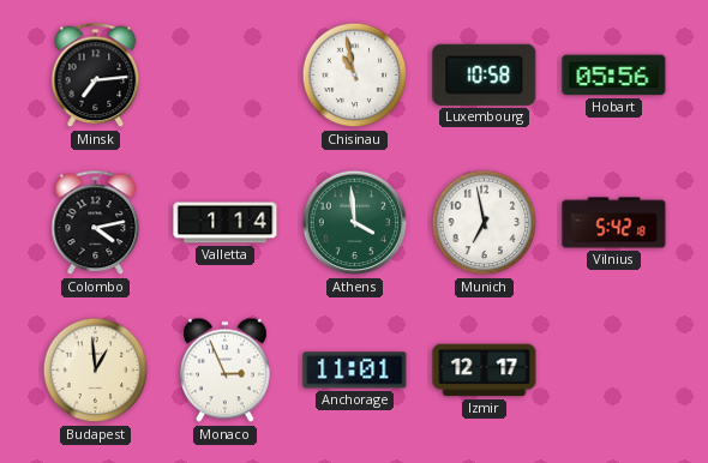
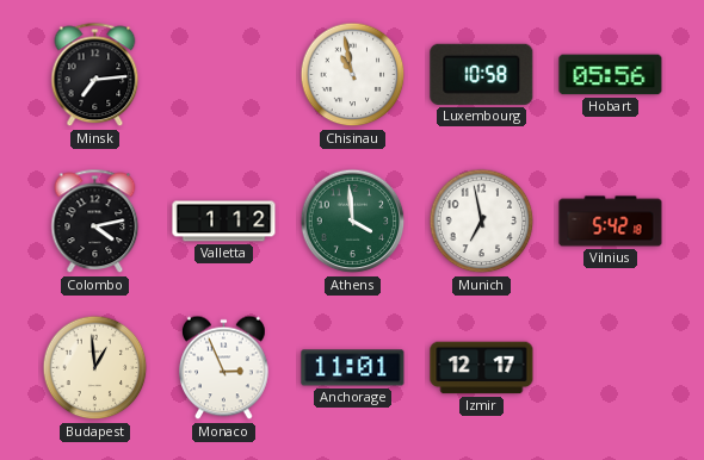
Valletta: 1:14 -> 1:12 (224, 222)
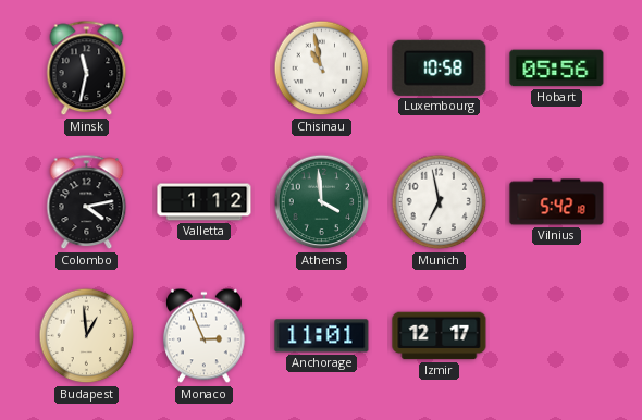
Minsk: 7:14 -> 11:32 (87, 69)
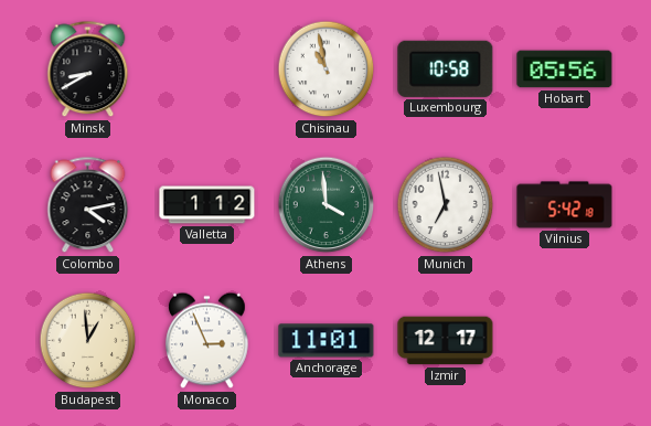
Minsk: 11:32 -> 8:40 (88, 70)
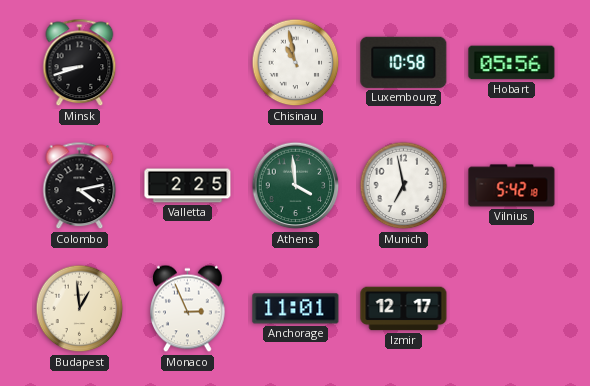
Minsk: 8:40 -> 8:42 (80, 63)
Valletta: 1:12 -> 2:25 (188, 186)
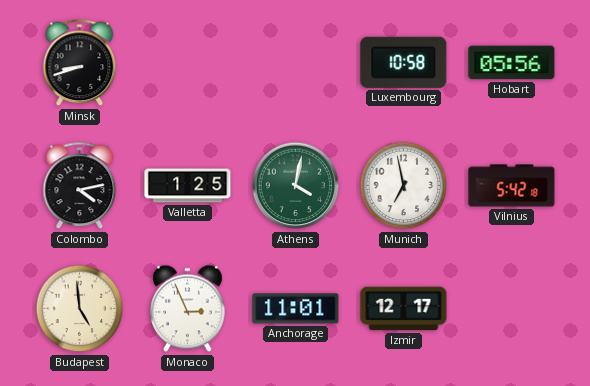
Chisinau: 10:58 -> none (296, 63)
Valletta: 2:25 -> 1:25 (188, 186)
Athens: 3:59 -> 4:02 (296, 186)
Budapest: 12:59 -> 4:59 (80, 309)
